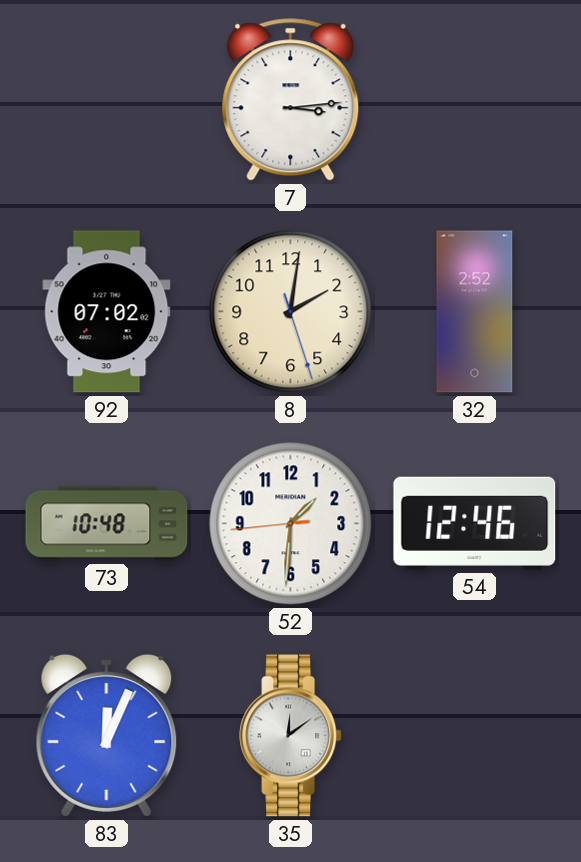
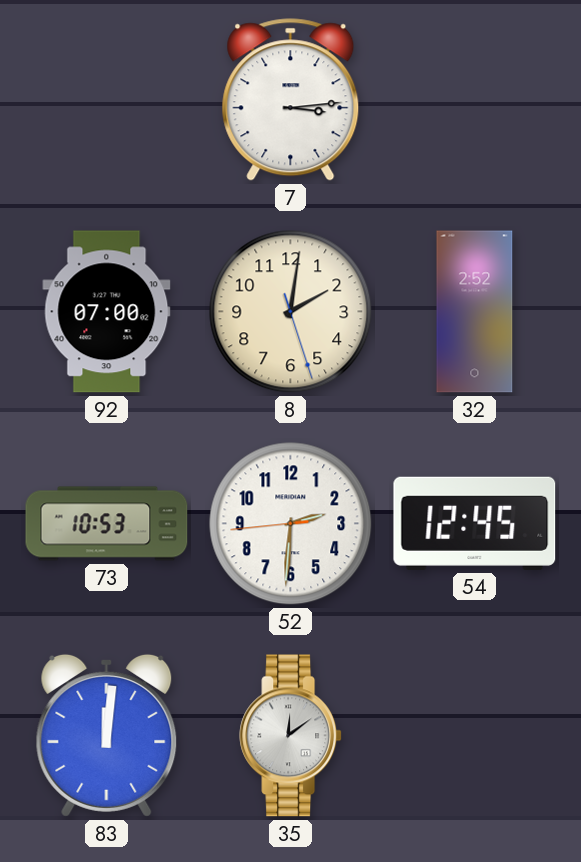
92: 07:02 -> 07:00 (107, 312)
73: 10:48 -> 10:53 (107, 524)
52: 1:30 -> 2:30 (291, 524)
54: 12:46 -> 12:45 (475, 523)
83: 12:04 -> 12:01 (107, 735)
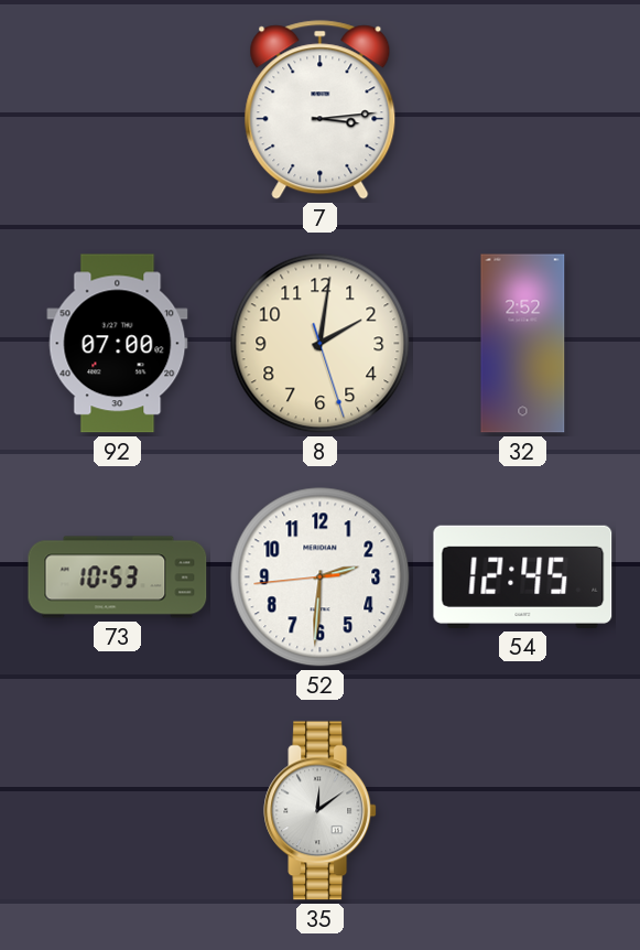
83: 12:01 -> none (107, 735)
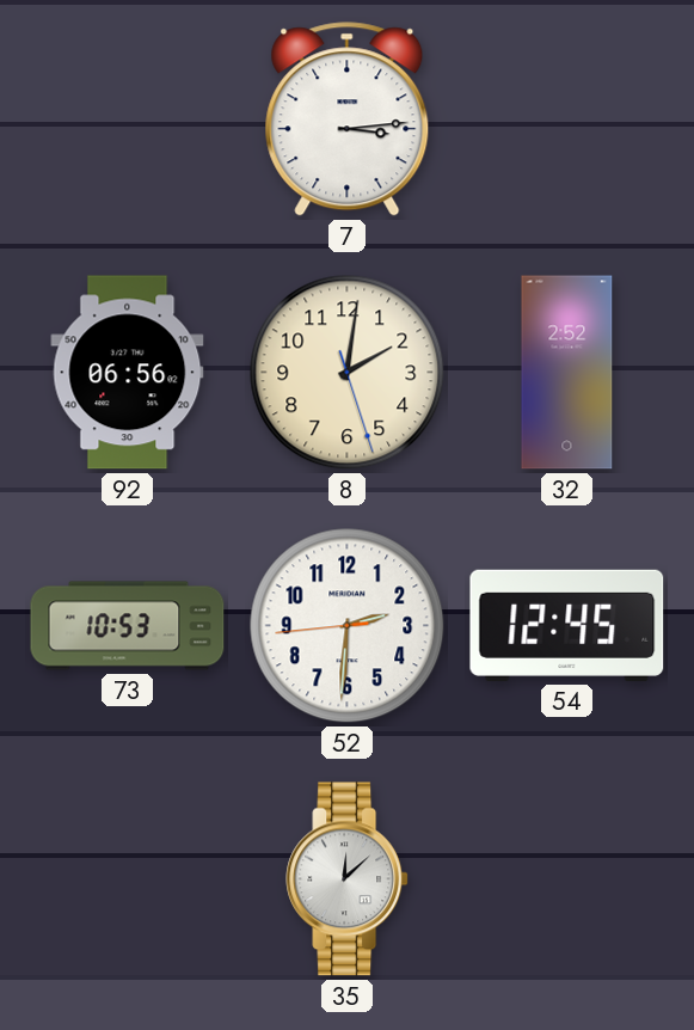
92: 07:00 -> 06:56 (128, 373)
35: 12:09 -> 12:08 (348, 879)
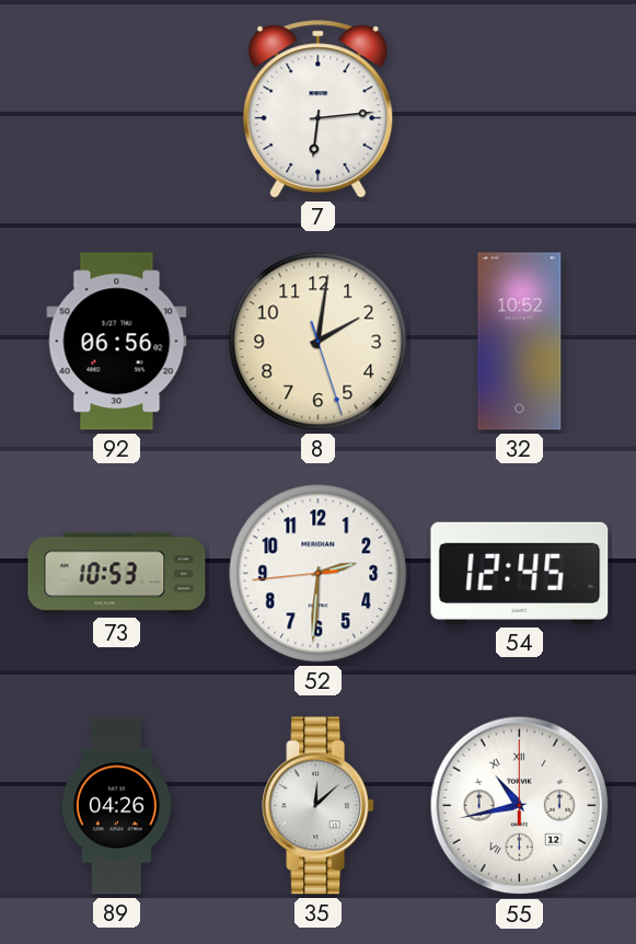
7: 3:14 -> 6:14 (319, 110)
32: 2:52 -> 10:52 (520, 342)
89: none -> 04:26 (116, 806)
55: none -> 10:43 (520, 806)
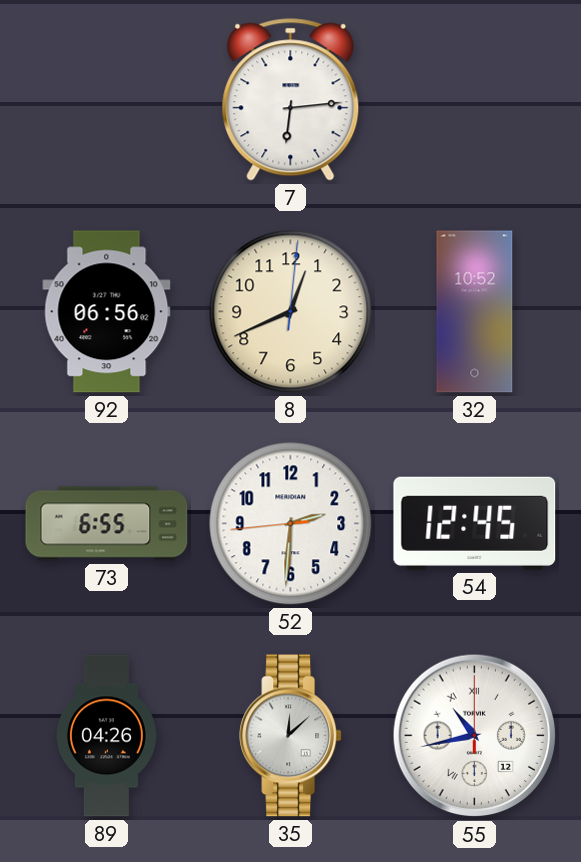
8: 2:01 -> 12:41 (291, 312)
73: 10:53 -> 6:55 (107, 524)
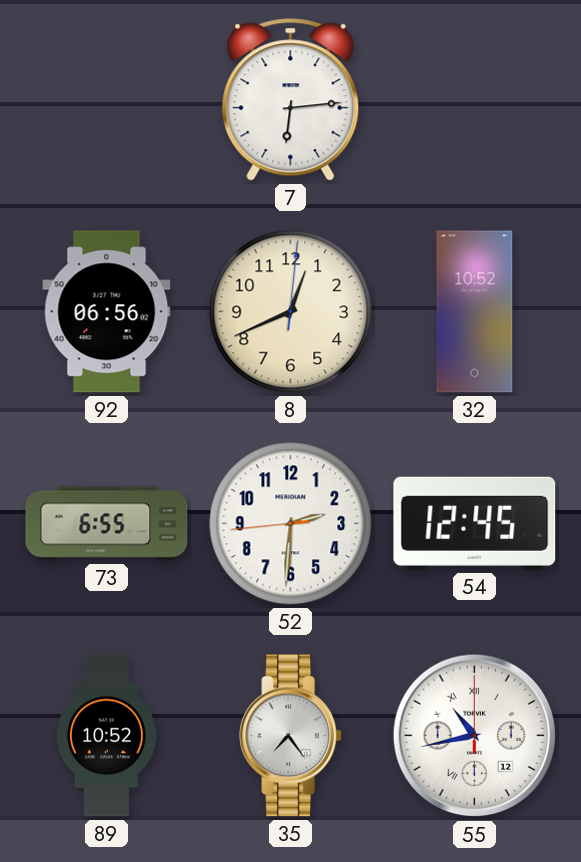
89: 04:26 -> 10:52 (106, 736)
35: 12:08 -> 7:24 (291, 736)
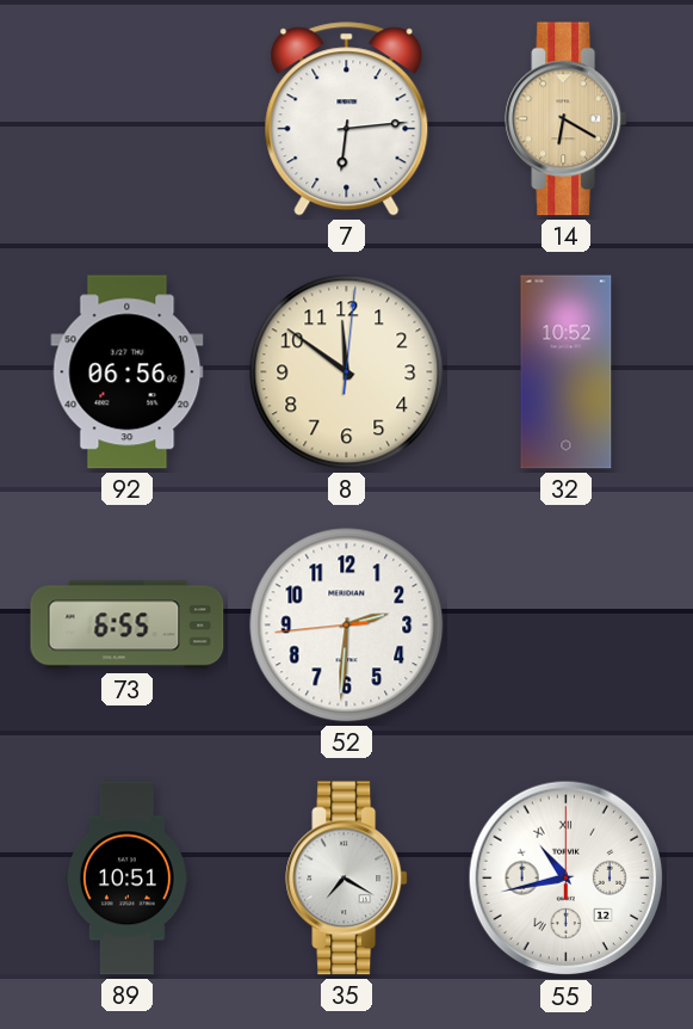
14: none -> 6:20 (567, 119)
8: 12:41 -> 11:51 (347, 372)
54: 12:45 -> none (475, 523)
89: 10:52 -> 10:51 (126, 879)
35: 7:24 -> 7:20 (347, 879)
